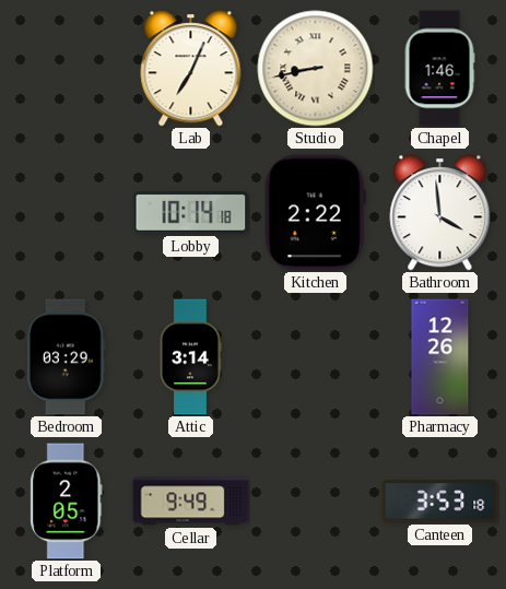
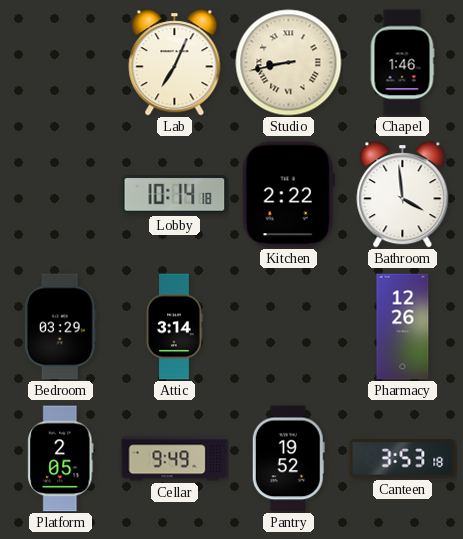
Pantry: none -> 19:52 (288, 459)
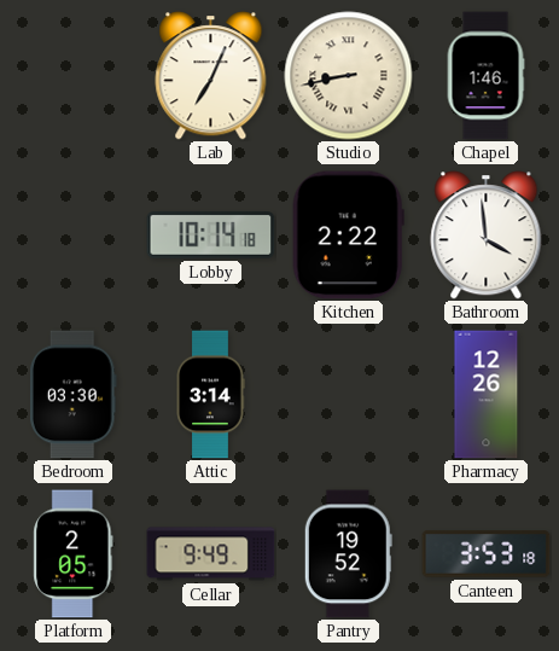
Bedroom: 03:29 -> 03:30 (74, 395)
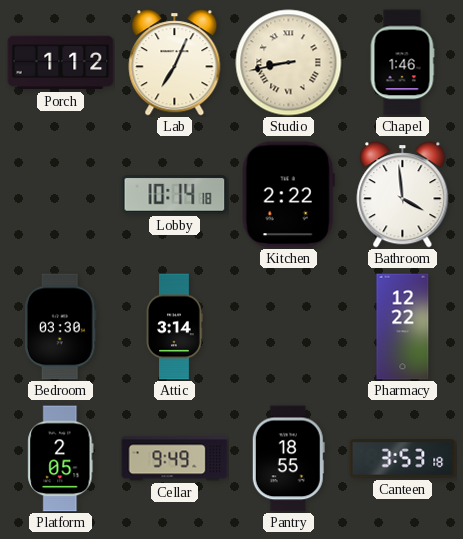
Porch: none -> 1:12 (61, 63)
Pharmacy: 12:26 -> 12:22 (403, 327)
Pantry: 19:52 -> 18:55 (288, 459)
